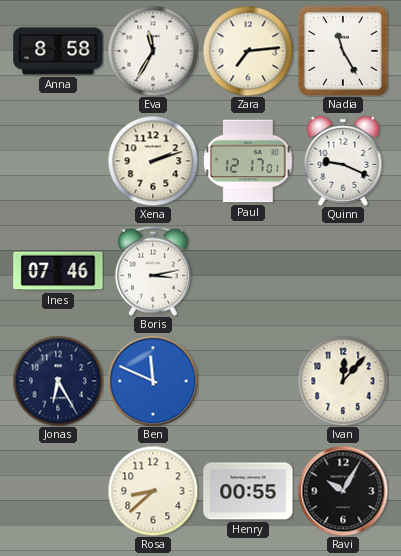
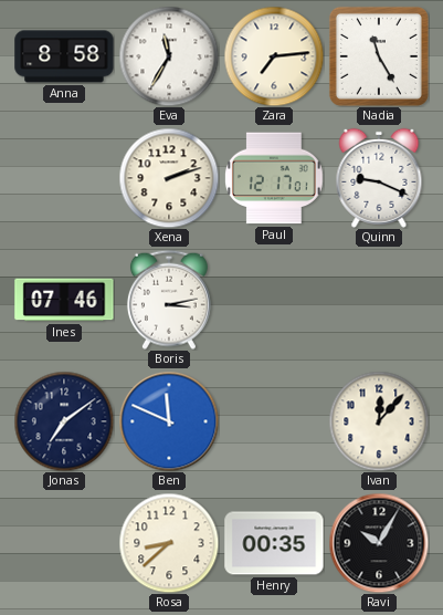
Jonas: 6:25 -> 7:09 (64, 421)
Henry: 00:55 -> 00:35 (274, 543)
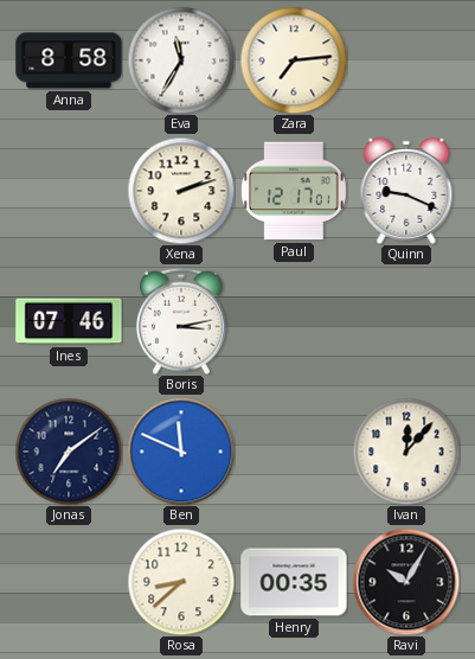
Nadia: 11:25 -> none (379, 56)
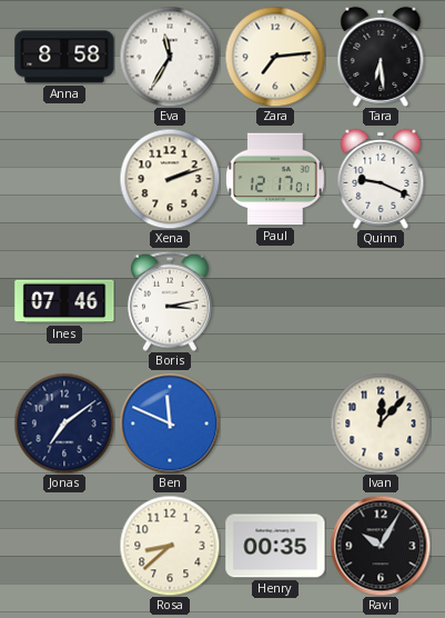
Tara: none -> 6:29 (381, 57)
